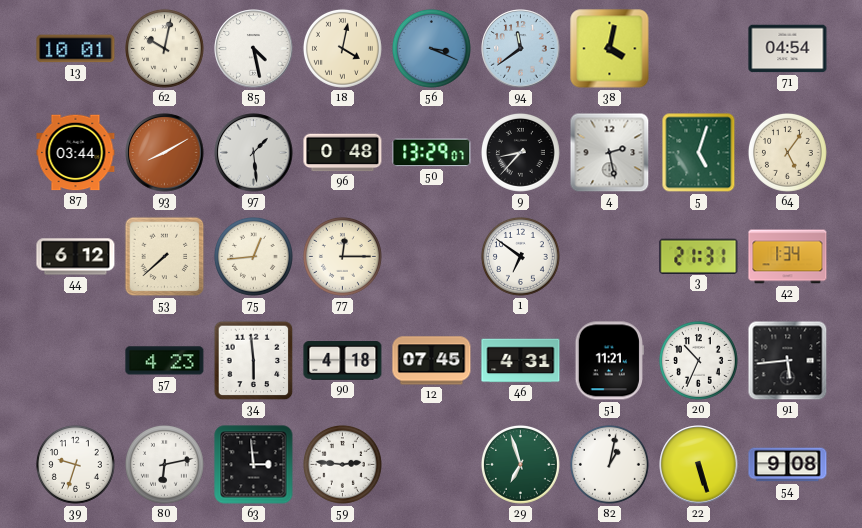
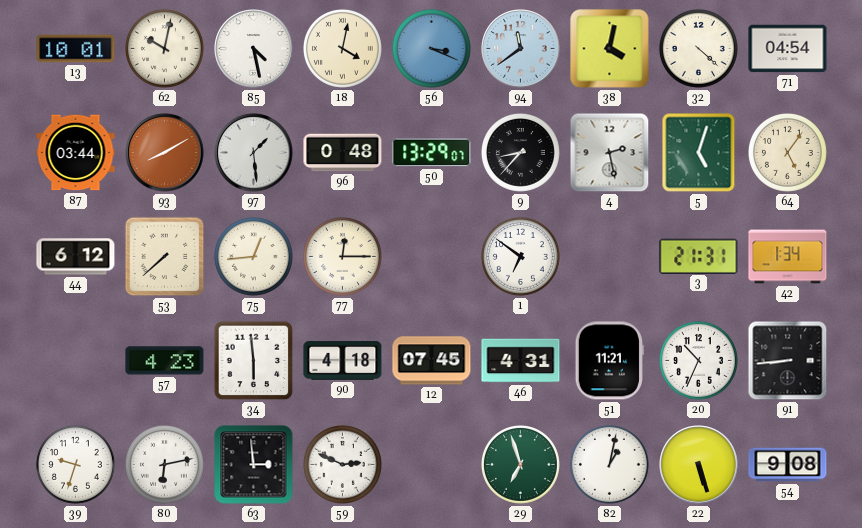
32: none -> 4:22 (698, 48)
91: 5:44 -> 8:44 (788, 361)
59: 2:46 -> 2:49 (342, 464)
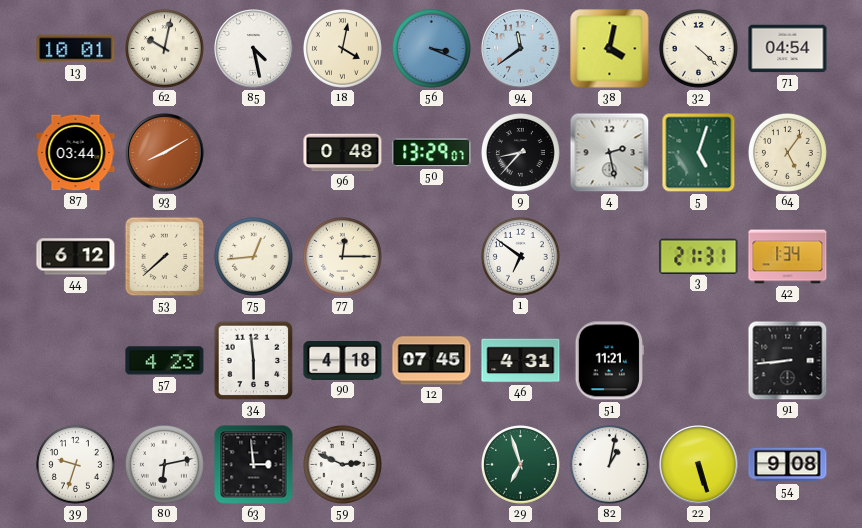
97: 1:29 -> none (254, 153)
20: 10:34 -> none (698, 360)
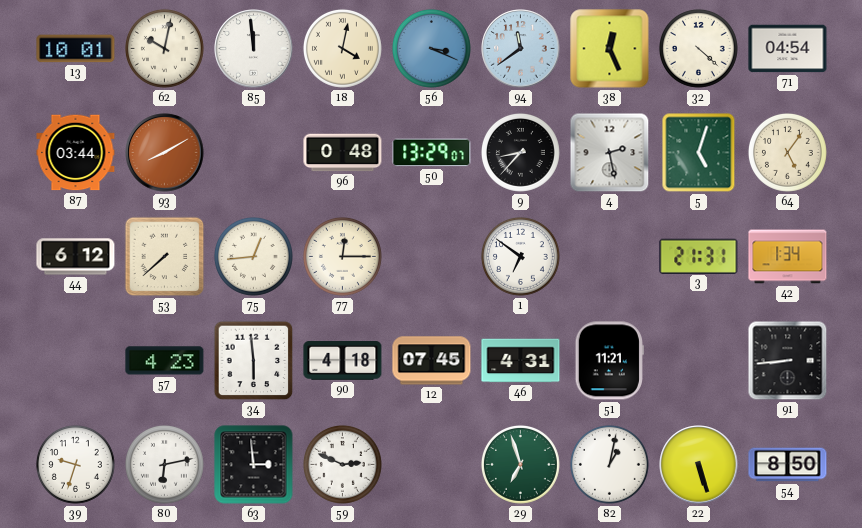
85: 4:28 -> 11:59 (254, 49)
38: 4:02 -> 12:26 (610, 49)
54: 9:08 -> 8:50 (788, 465)
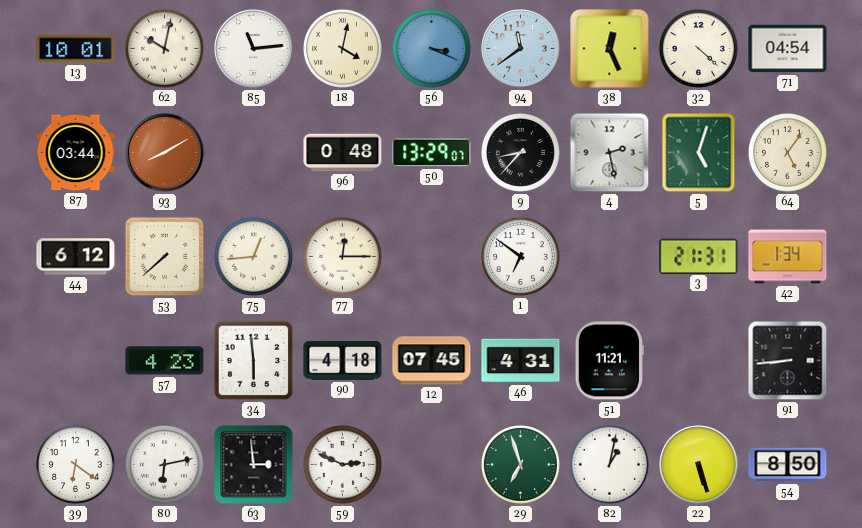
85: 11:59 -> 11:14 (254, 49)
39: 9:33 -> 6:21 (75, 464)
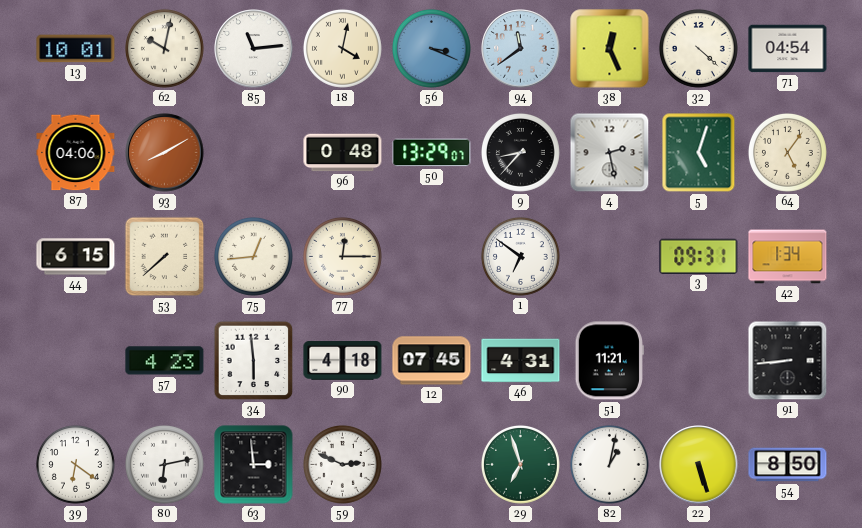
87: 03:44 -> 04:06 (76, 153)
44: 6:12 -> 6:15 (76, 257)
3: 21:31 -> 09:31 (699, 256)
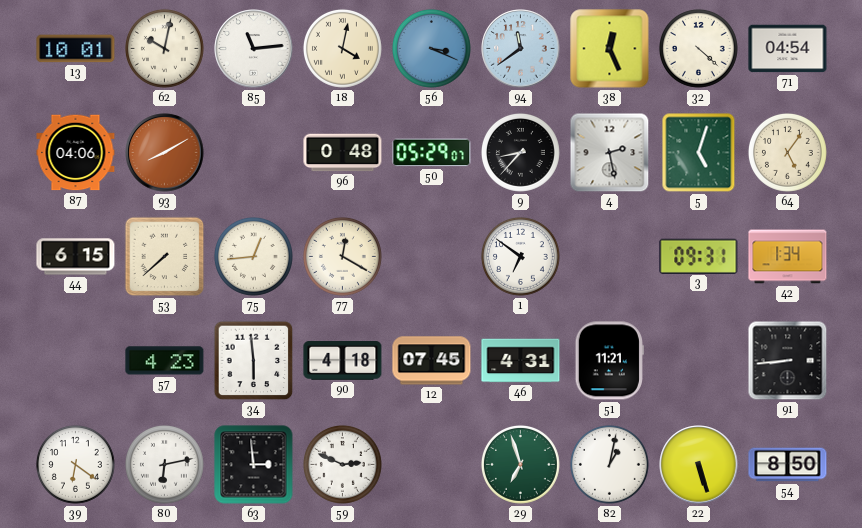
50: 13:29 -> 05:29 (432, 153)
77: 12:15 -> 12:20 (342, 256)
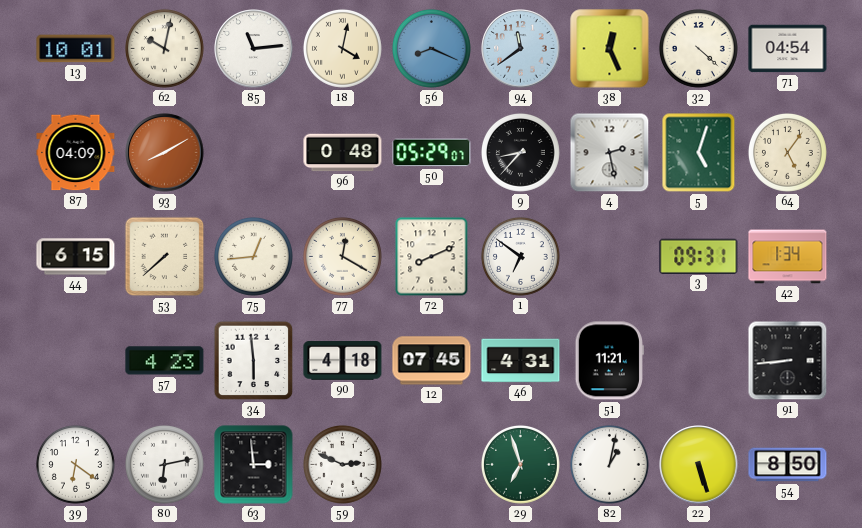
56: 3:19 -> 8:19 (431, 48)
87: 04:06 -> 04:09 (76, 153)
72: none -> 8:11 (432, 257)
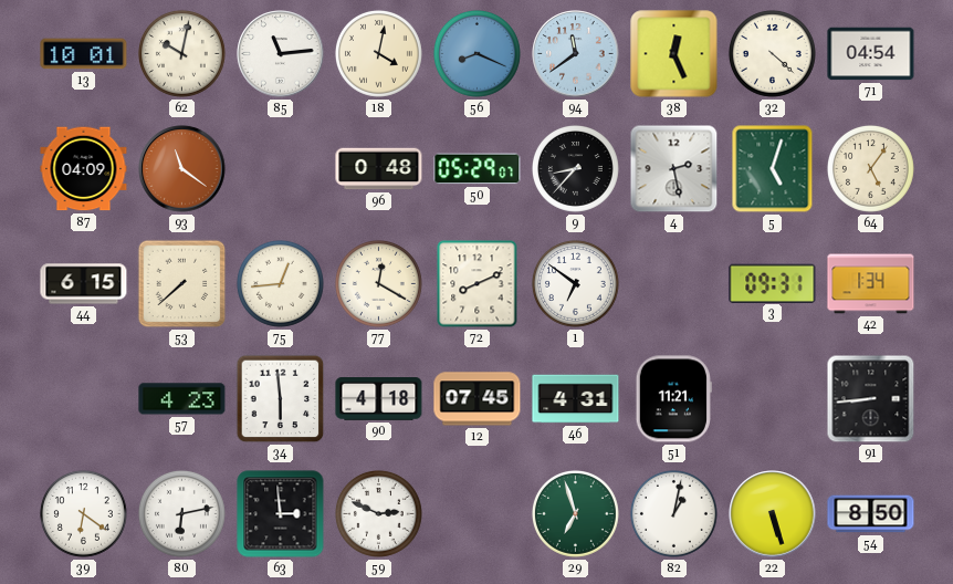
93: 8:10 -> 11:21 (182, 169)
